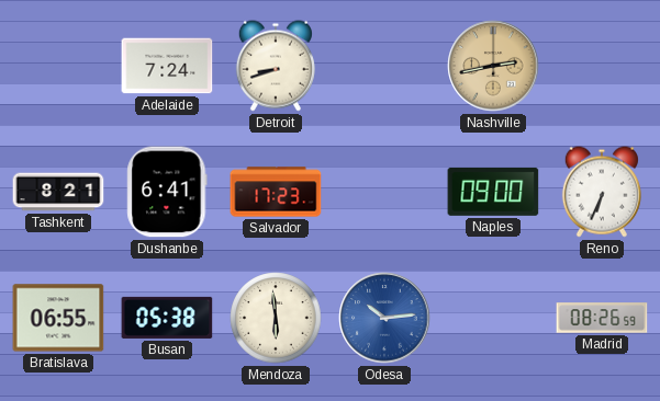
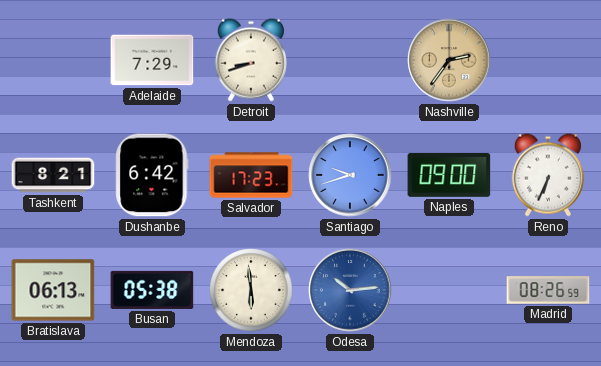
Adelaide: 7:24 -> 7:29 (152, 60)
Nashville: 2:43 -> 2:36 (449, 60)
Dushanbe: 6:41 -> 6:42 (152, 175)
Santiago: none -> 9:42 (350, 175)
Bratislava: 06:55 -> 06:13 (53, 290)
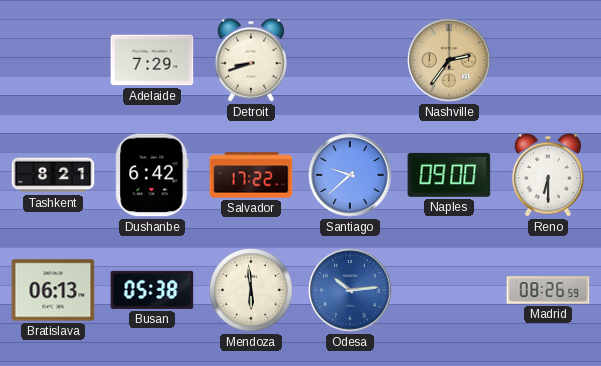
Salvador: 17:23 -> 17:22 (251, 175)
Santiago: 9:42 -> 9:38 (350, 175)
Reno: 6:34 -> 6:30 (548, 175)
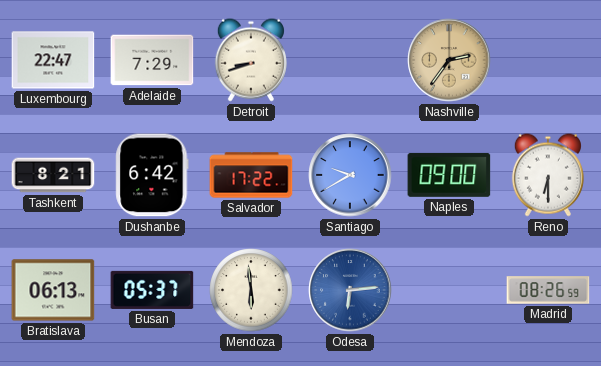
Luxembourg: none -> 22:47 (53, 60)
Santiago: 9:38 -> 9:40 (350, 175)
Busan: 05:38 -> 05:37 (152, 290)
Odesa: 10:14 -> 6:14 (350, 290)
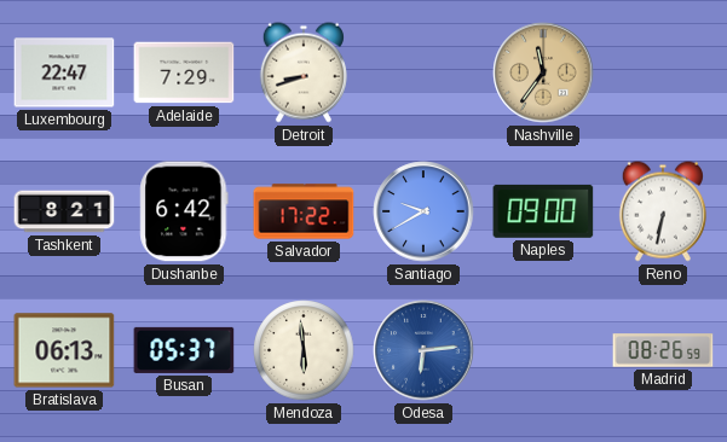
Nashville: 2:36 -> 11:36 (543, 72)
Reno: 6:30 -> 6:32 (663, 211)
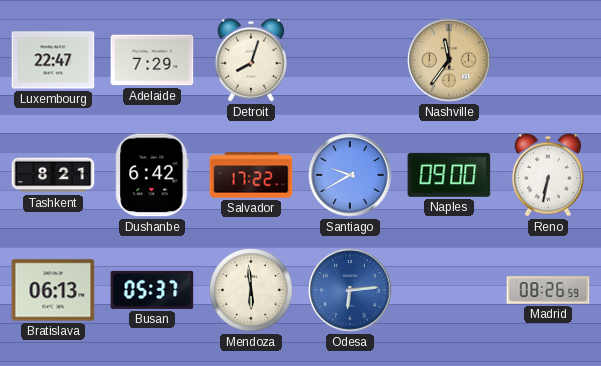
Detroit: 8:42 -> 8:03 (251, 60)
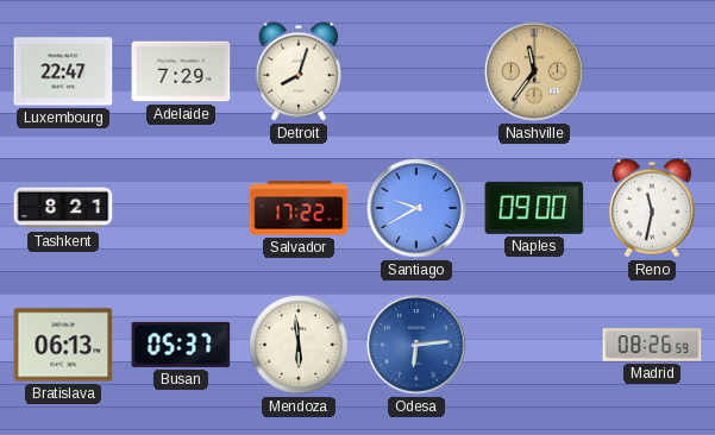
Dushanbe: 6:42 -> none (152, 175)
Reno: 6:32 -> 11:32 (652, 208)
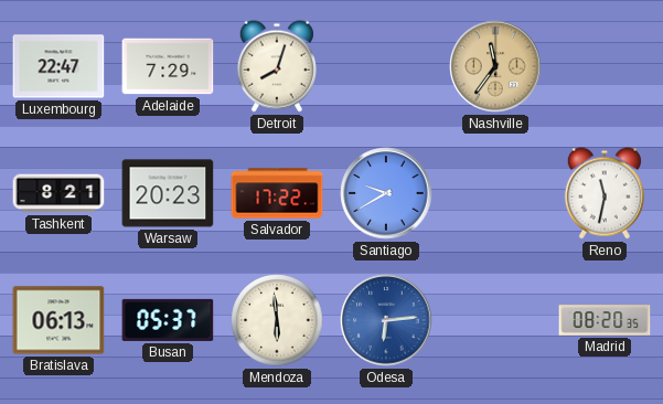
Warsaw: none -> 20:23 (168, 193)
Naples: 09:00 -> none (534, 208)
Madrid: 08:26 -> 08:20 (605, 320)
